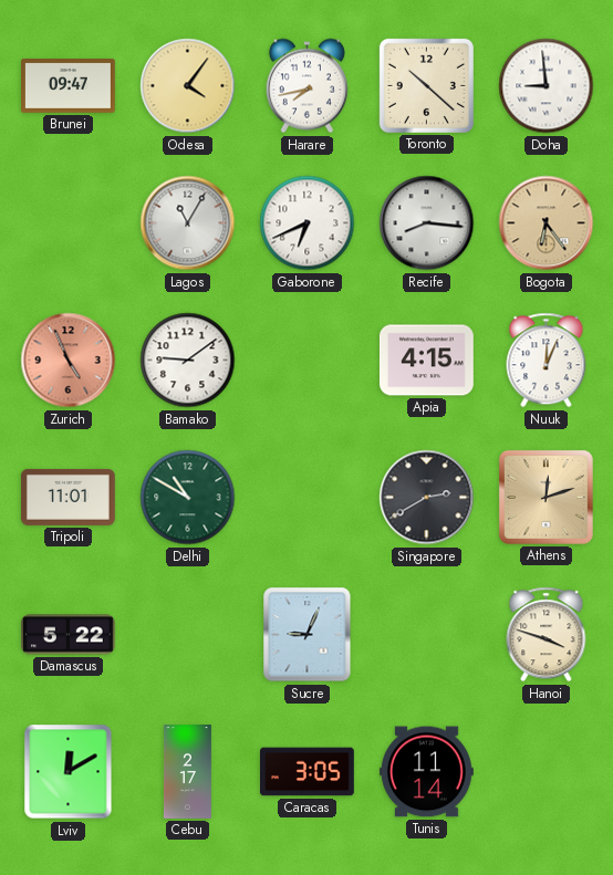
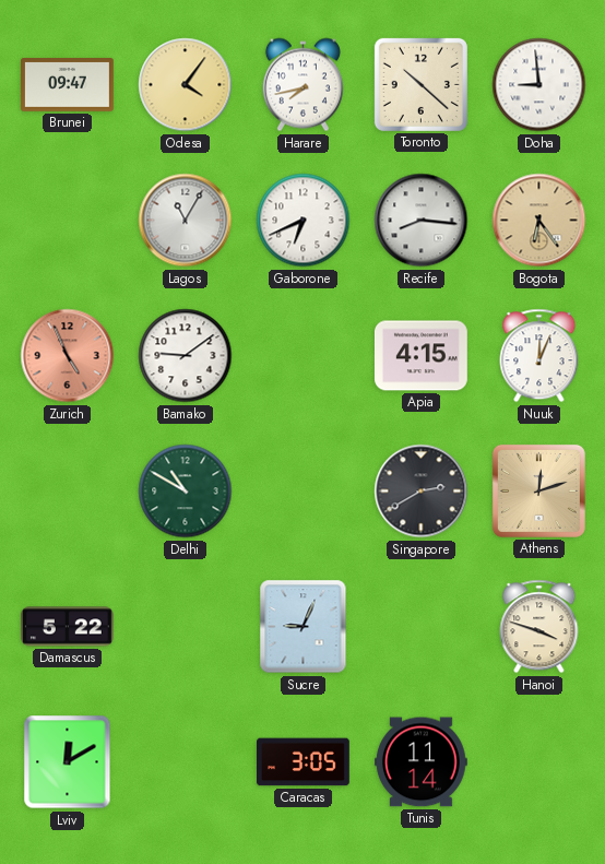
Tripoli: 11:01 -> none (69, 497)
Cebu: 2:17 -> none (187, 772)
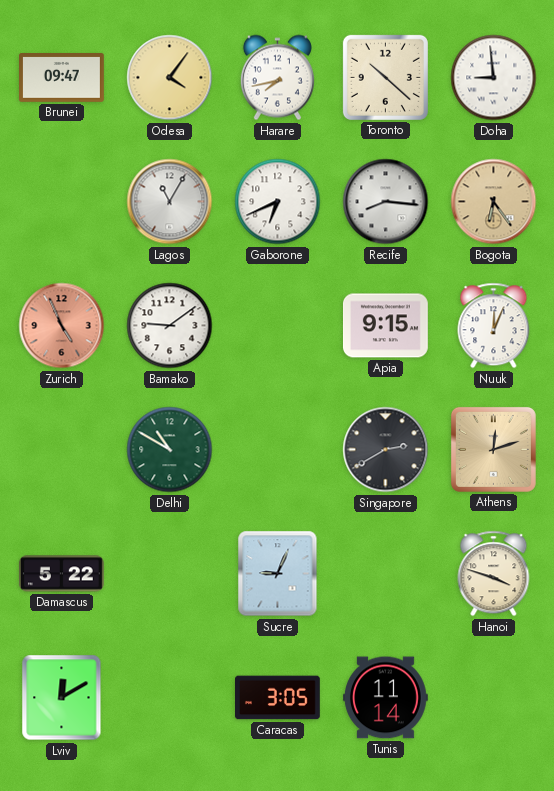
Apia: 4:15 -> 9:15 (386, 326)
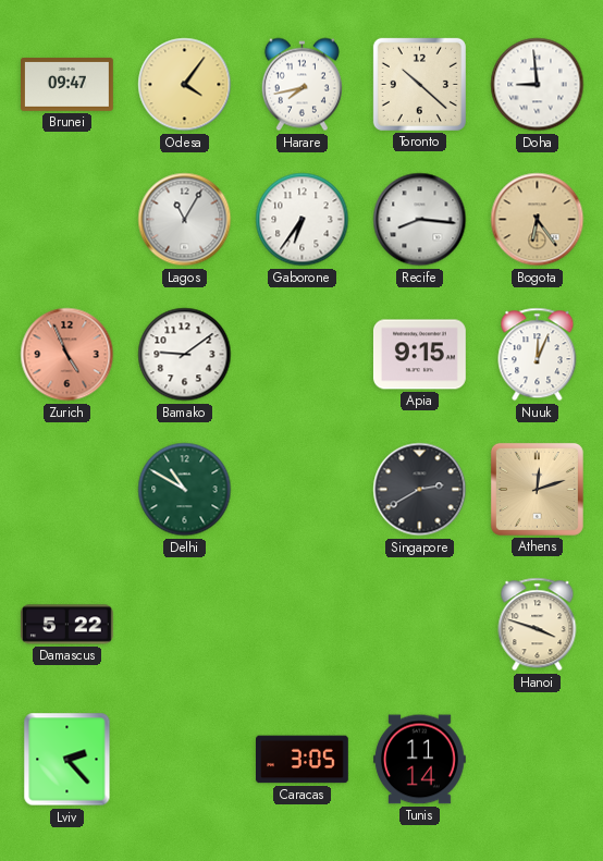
Gaborone: 6:41 -> 6:36 (303, 220)
Sucre: 9:04 -> none (278, 574)
Lviv: 12:10 -> 2:23 (67, 760)
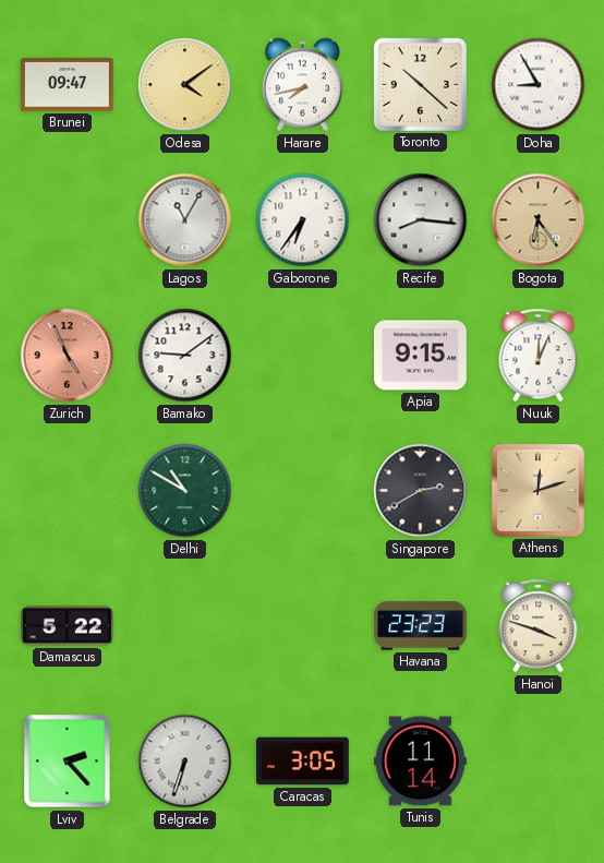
Odesa: 4:06 -> 4:09 (185, 85)
Doha: 8:59 -> 8:55 (539, 85)
Havana: none -> 23:23 (420, 626)
Belgrade: none -> 6:33 (185, 762)
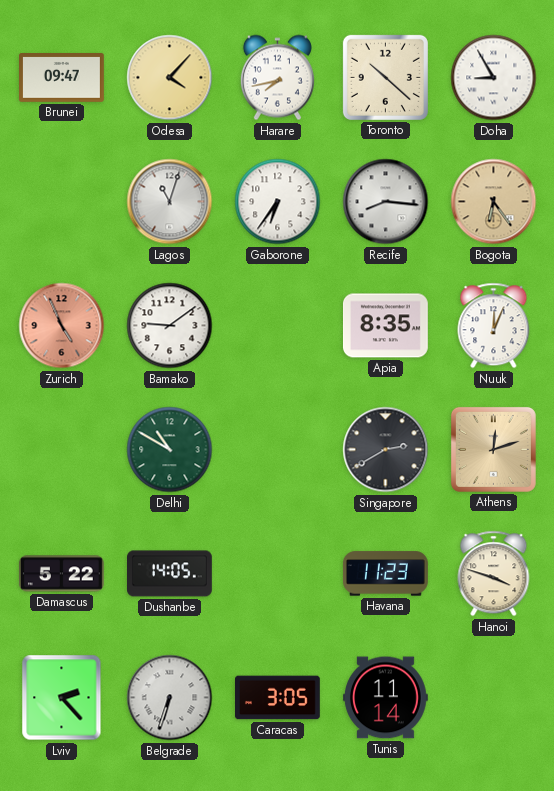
Odesa: 4:09 -> 4:07 (170, 78)
Lagos: 11:05 -> 11:03 (170, 202)
Apia: 9:15 -> 8:35 (386, 326)
Dushanbe: none -> 14:05 (170, 574)
Havana: 23:23 -> 11:23 (385, 574)
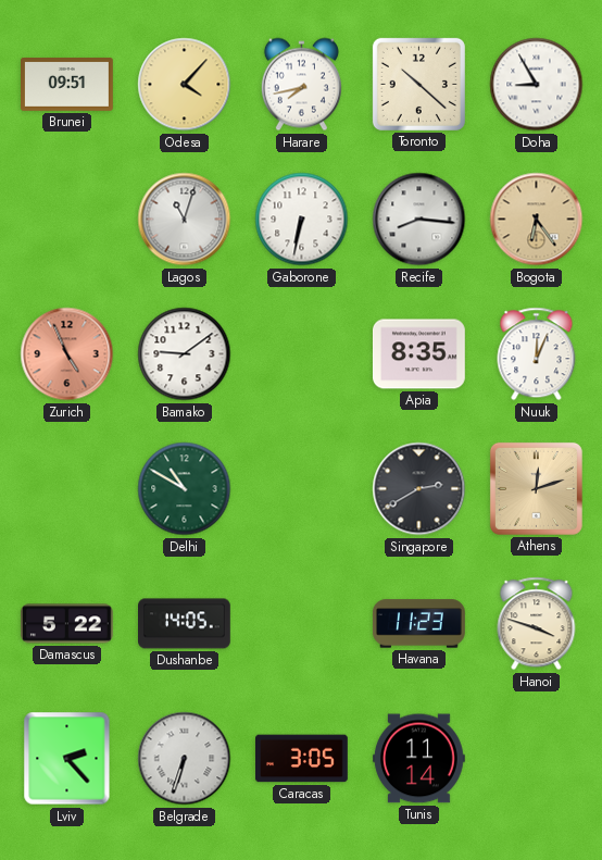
Brunei: 09:47 -> 09:51 (67, 85)
Gaborone: 6:36 -> 6:32 (302, 220)
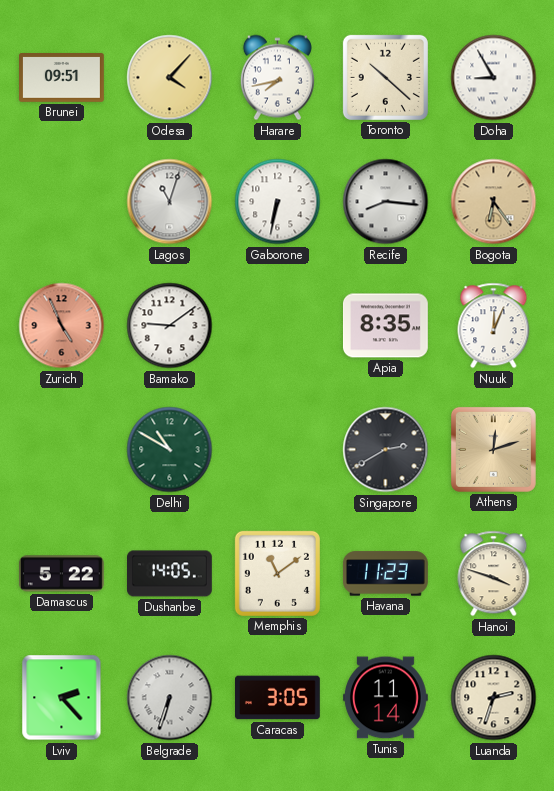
Memphis: none -> 11:09 (277, 573)
Luanda: none -> 2:33 (494, 698)
